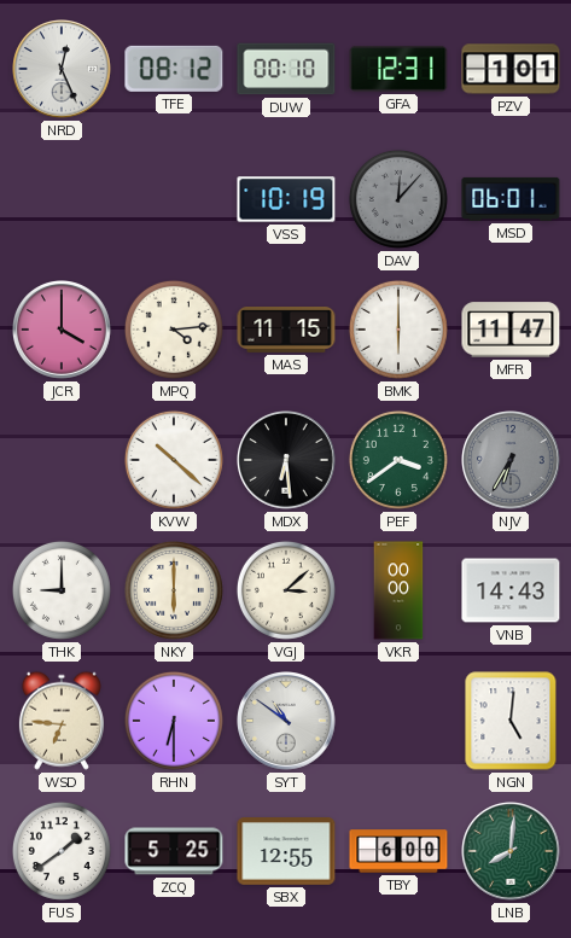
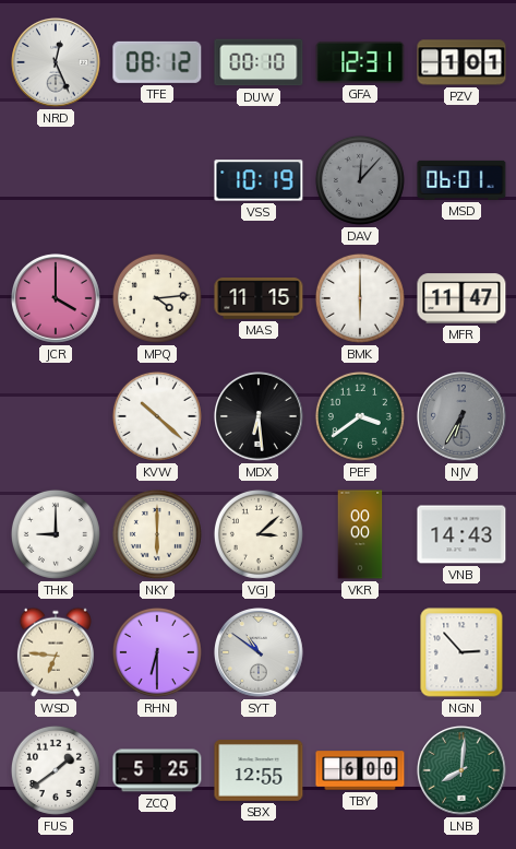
NGN: 5:01 -> 2:53 (461, 652)
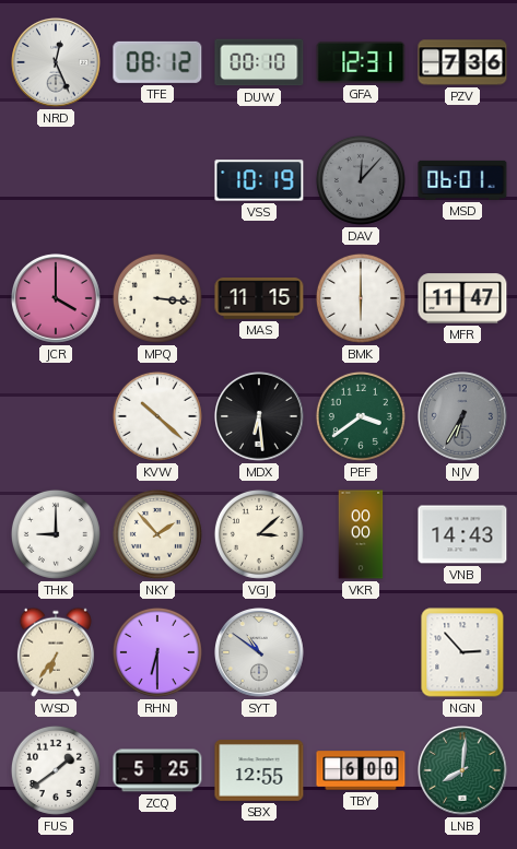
PZV: 1:01 -> 7:36 (462, 62)
MPQ: 4:14 -> 3:16 (157, 298)
NKY: 6:00 -> 1:53 (157, 534)
WSD: 6:46 -> 6:36 (56, 652)
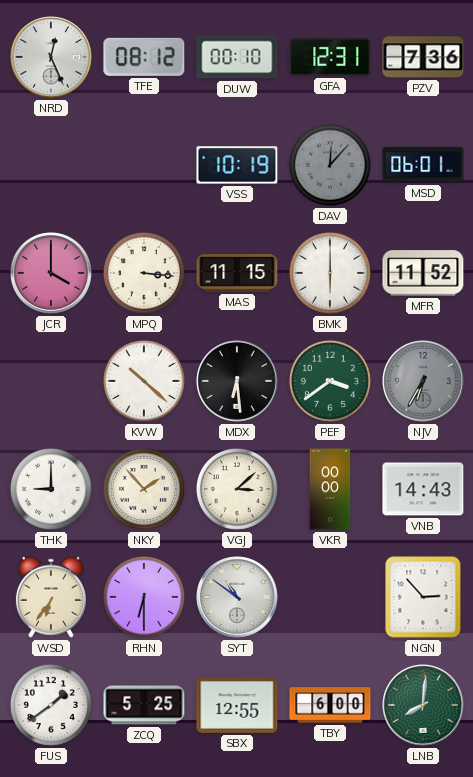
MFR: 11:47 -> 11:52 (423, 273)
